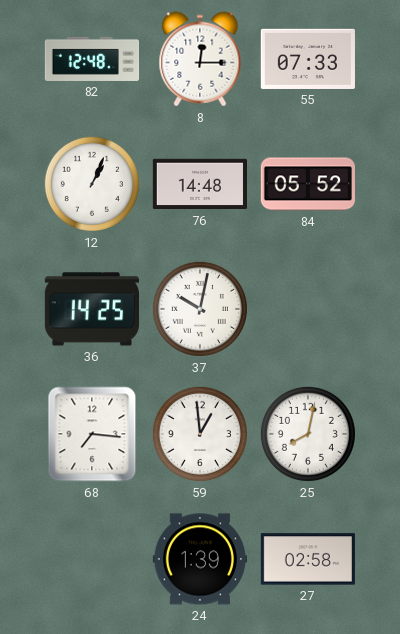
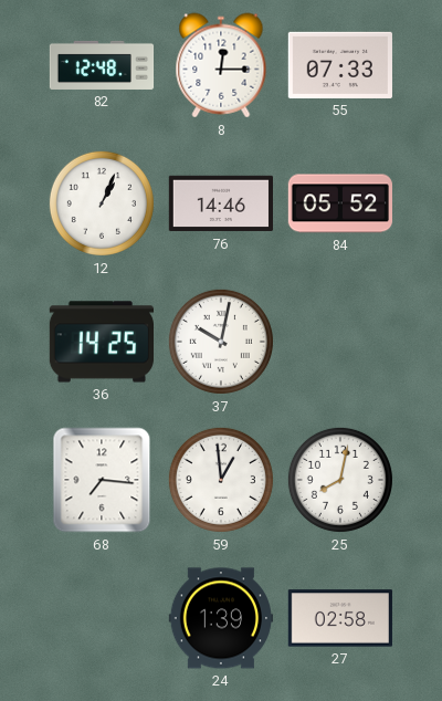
76: 14:48 -> 14:46 (220, 203)
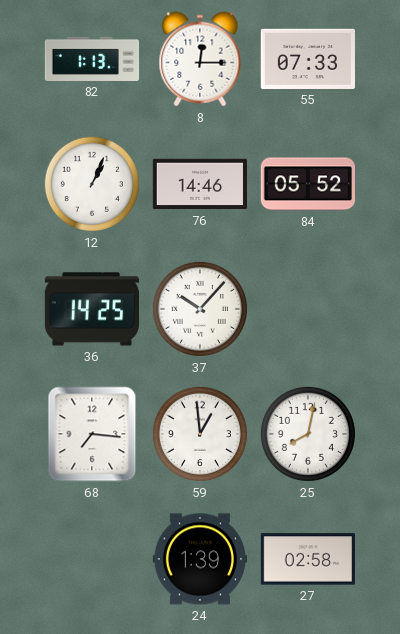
82: 12:48 -> 1:13 (92, 59)
37: 10:02 -> 10:07 (200, 309)
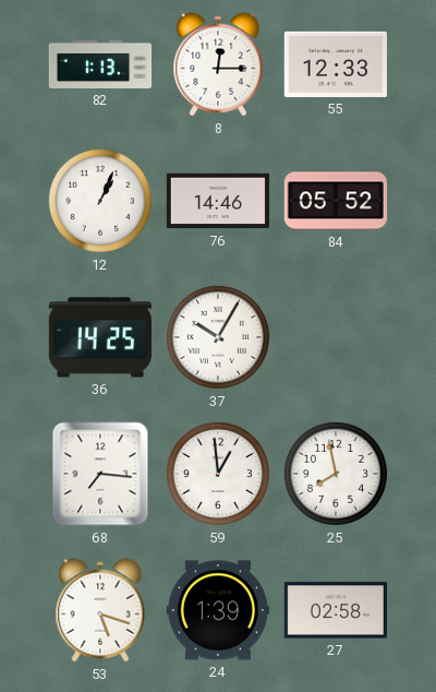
55: 07:33 -> 12:33 (336, 64)
37: 10:07 -> 10:05 (218, 337)
25: 8:02 -> 7:58 (336, 474)
53: none -> 5:18 (100, 610)
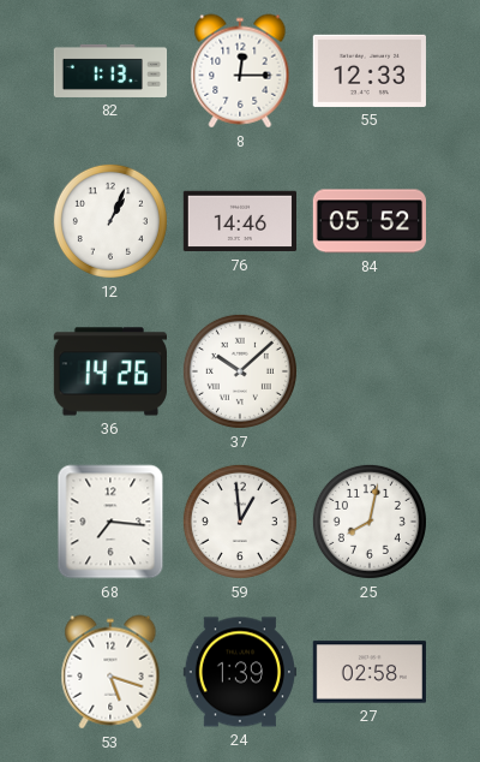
36: 14:25 -> 14:26 (109, 371)
37: 10:05 -> 10:08 (240, 371)
25: 7:58 -> 8:02 (370, 522)
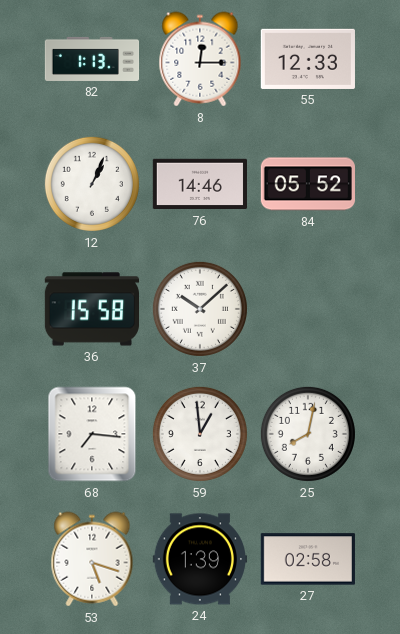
36: 14:26 -> 15:58 (91, 309)
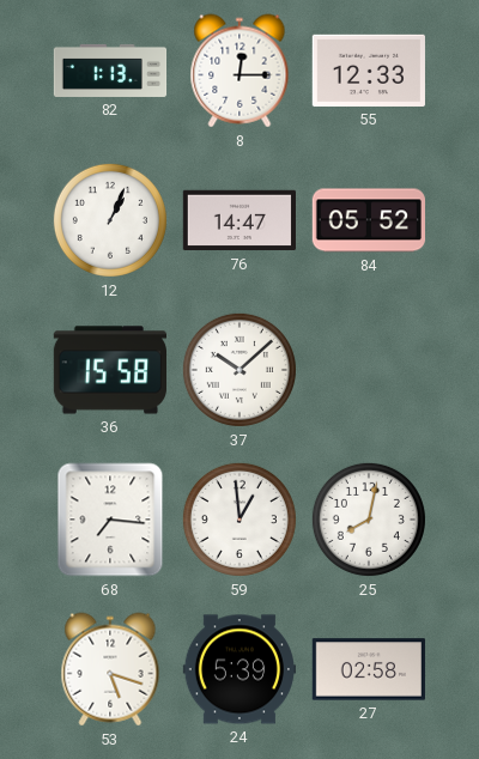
76: 14:46 -> 14:47 (238, 220)
24: 1:39 -> 5:39 (238, 669)
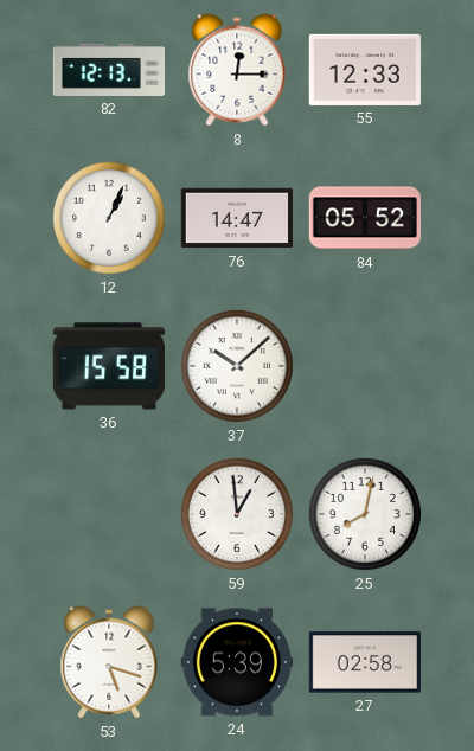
82: 1:13 -> 12:13 (109, 70)
68: 7:16 -> none (110, 520)
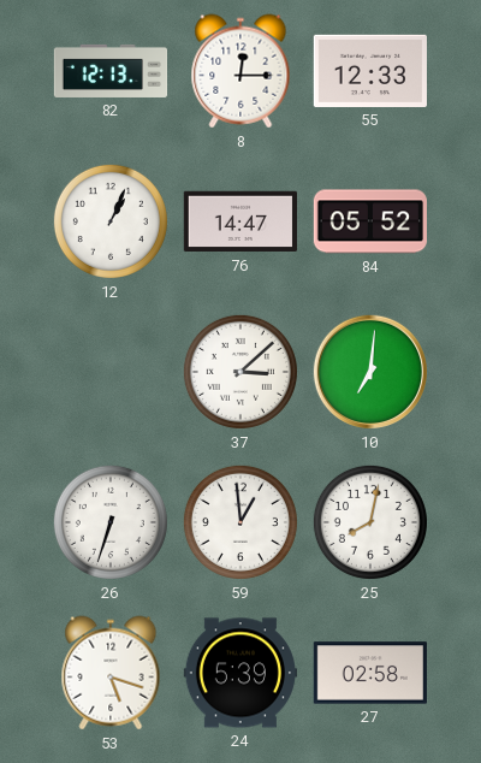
36: 15:58 -> none (108, 366)
37: 10:08 -> 3:08 (240, 372)
10: none -> 7:01 (370, 372)
26: none -> 6:33 (111, 522)
